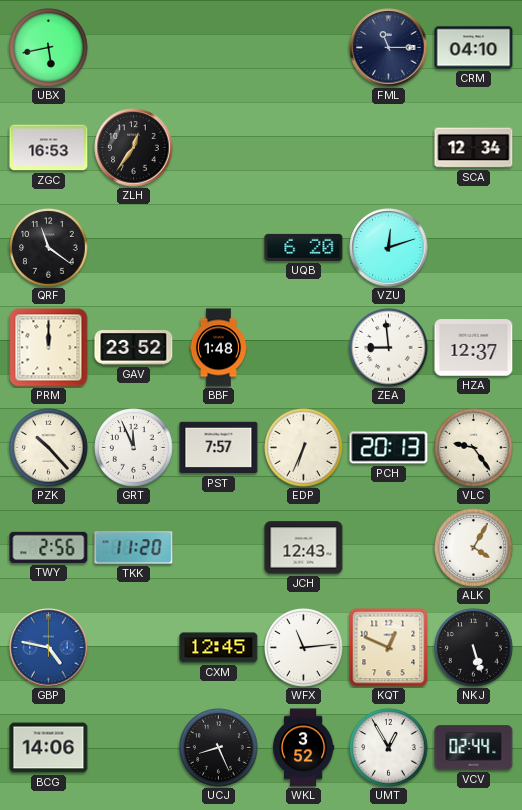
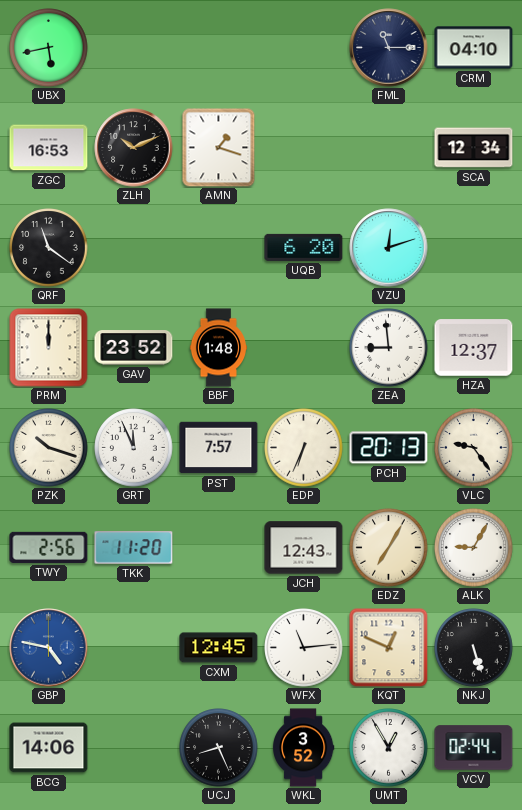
ZLH: 12:36 -> 10:11 (134, 148)
AMN: none -> 1:18 (219, 148)
PZK: 10:23 -> 10:18 (49, 448)
EDZ: none -> 7:05 (389, 548)
ALK: 4:05 -> 9:05 (474, 548)
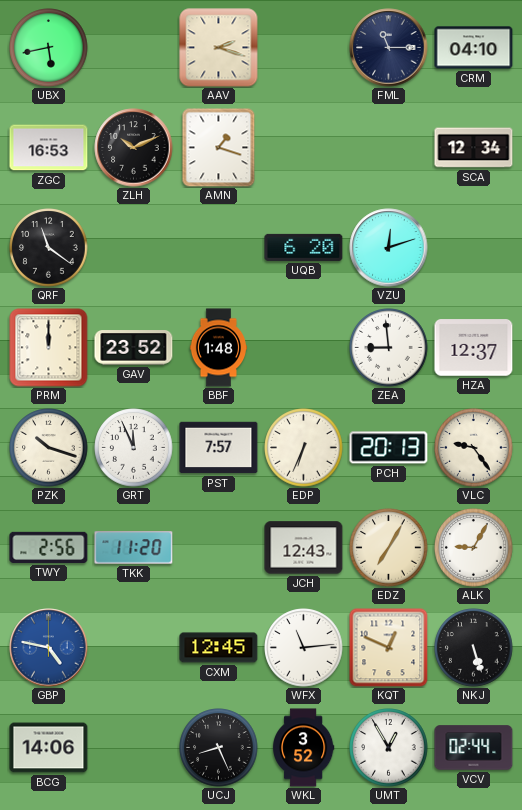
AAV: none -> 2:18 (219, 48)
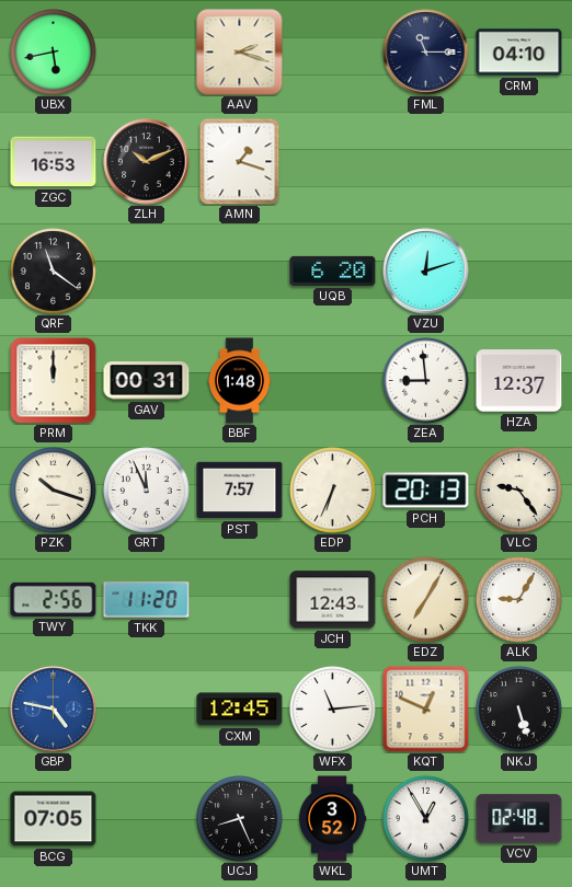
SCA: 12:34 -> none (474, 148)
GAV: 23:52 -> 00:31 (147, 381)
BCG: 14:06 -> 07:05 (54, 819)
VCV: 02:44 -> 02:48 (519, 819)
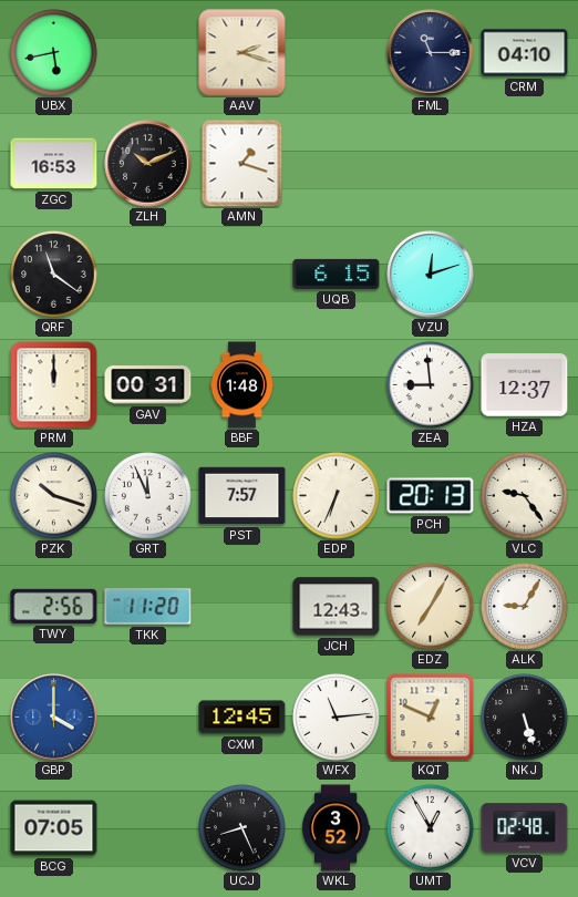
UQB: 6:20 -> 6:15 (337, 274)
GBP: 4:47 -> 4:00 (54, 718)
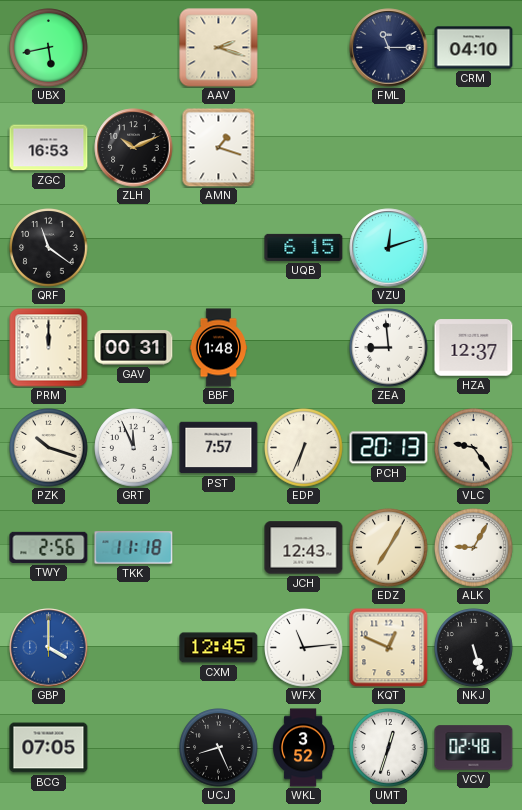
TKK: 11:20 -> 11:18 (134, 548)
UMT: 12:55 -> 12:33 (389, 748)
